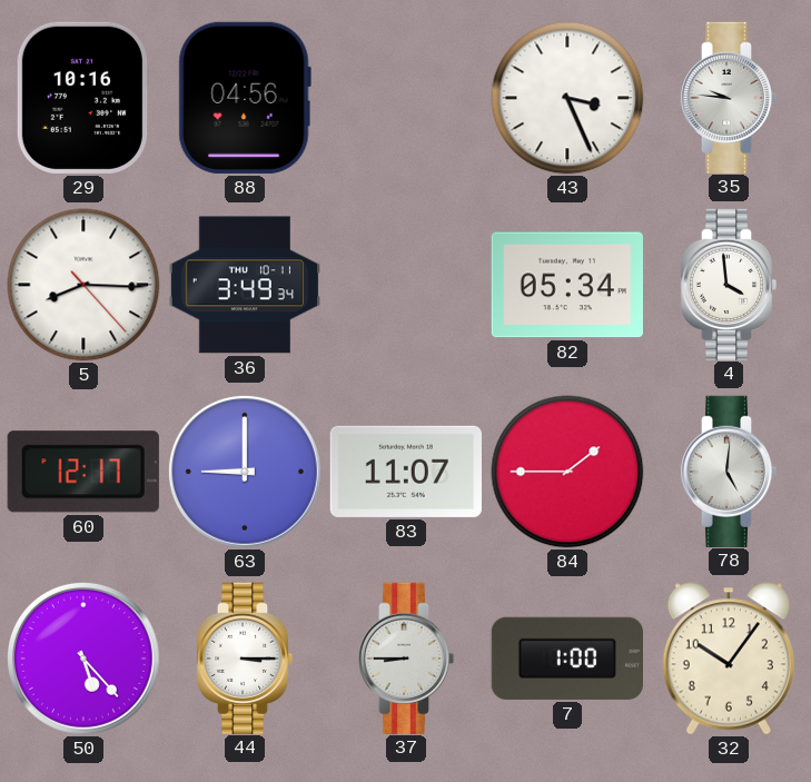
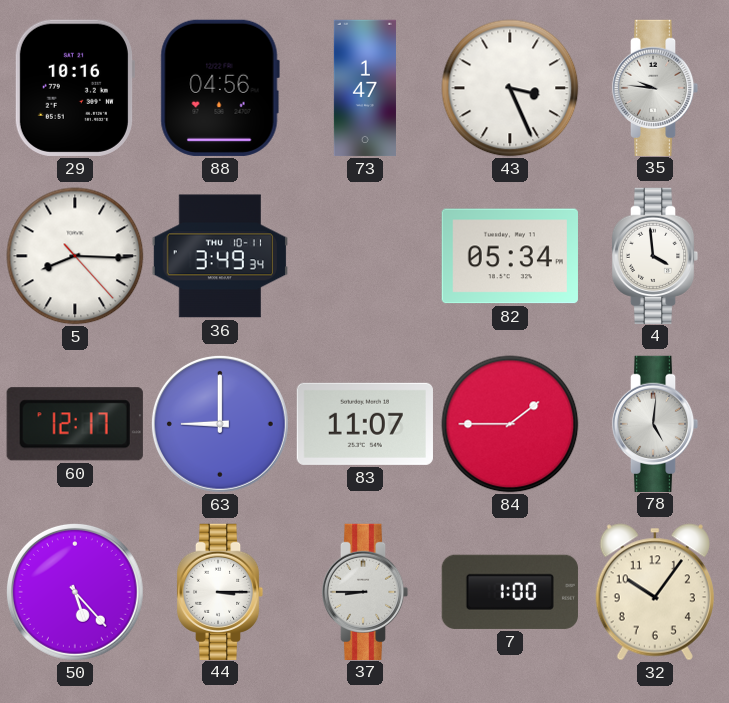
73: none -> 1:47 (365, 88)
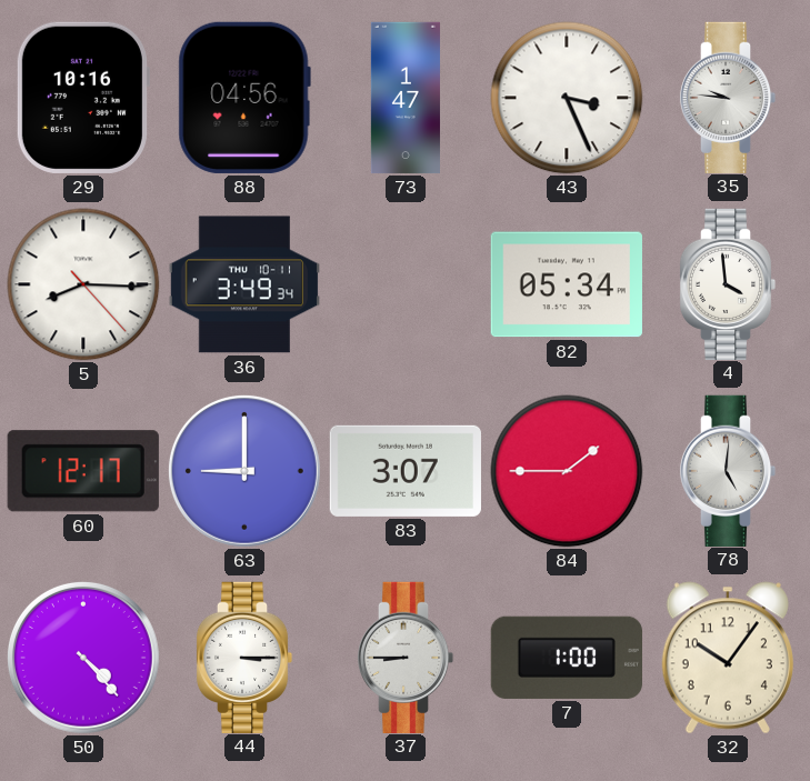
83: 11:07 -> 3:07 (406, 471)
50: 5:23 -> 4:23 (83, 658)
